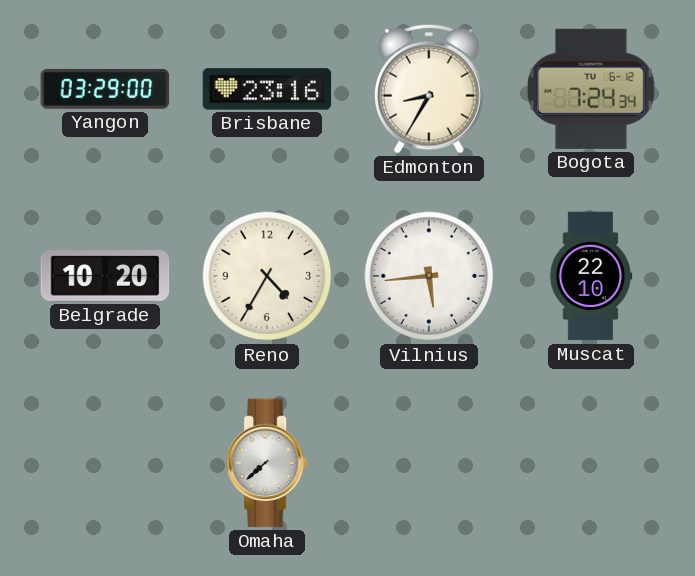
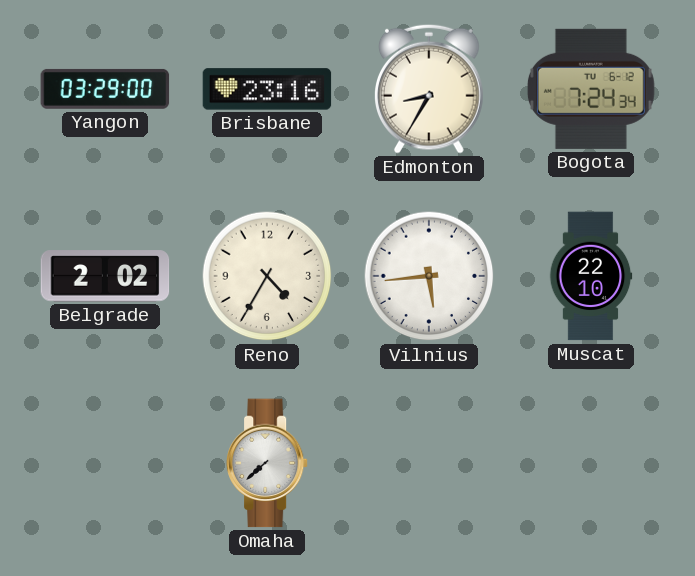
Belgrade: 10:20 -> 2:02 (105, 276)
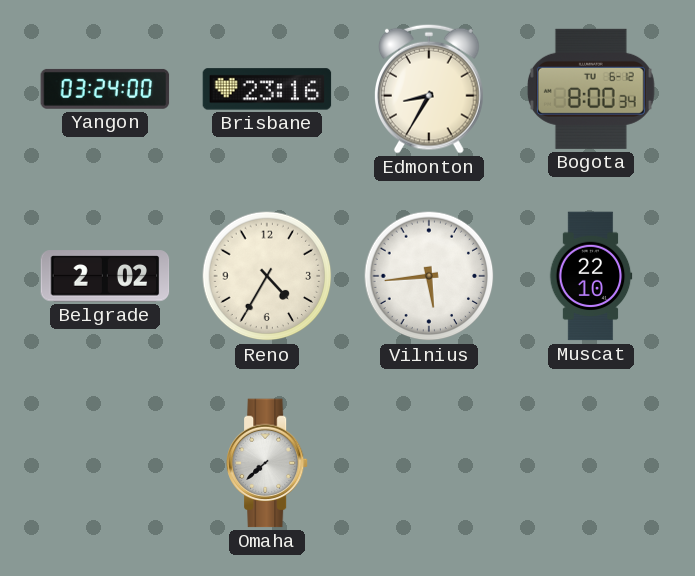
Yangon: 03:29 -> 03:24 (105, 89)
Bogota: 7:24 -> 8:00 (591, 89)
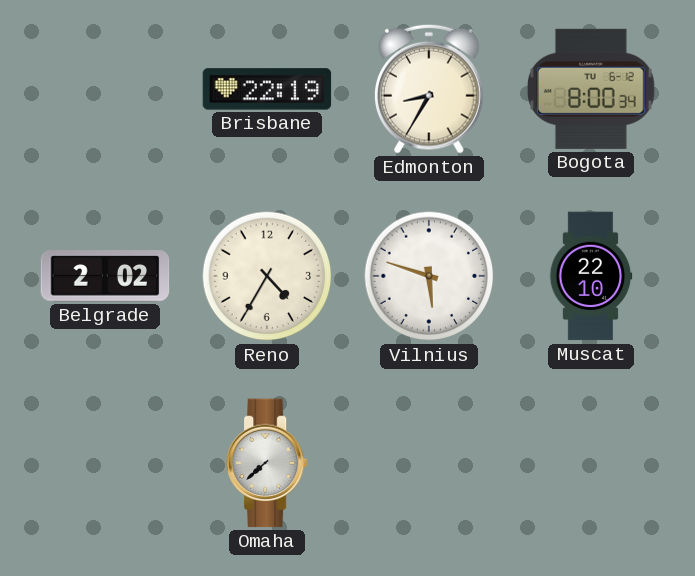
Yangon: 03:24 -> none (105, 89)
Brisbane: 23:16 -> 22:19 (267, 89)
Vilnius: 5:44 -> 5:48 (429, 276)
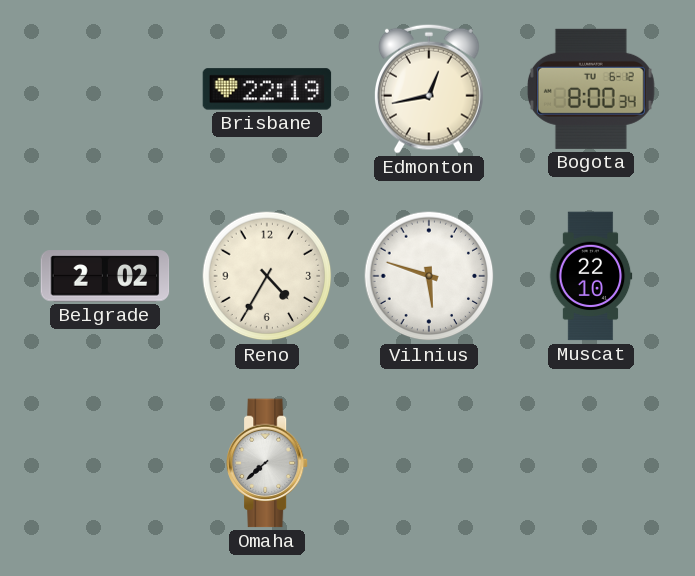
Edmonton: 8:35 -> 12:43 (430, 89)
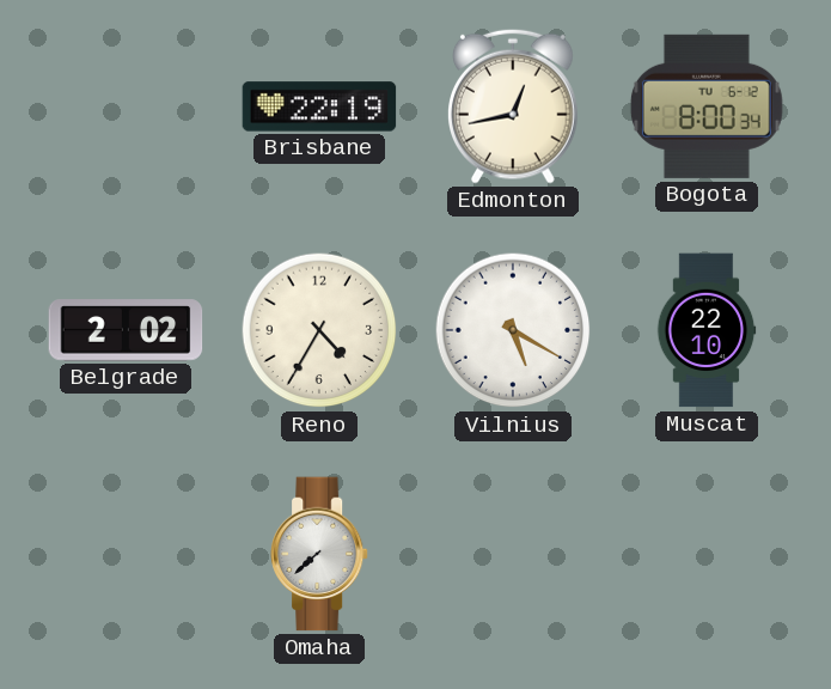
Vilnius: 5:48 -> 5:20 (513, 330)
